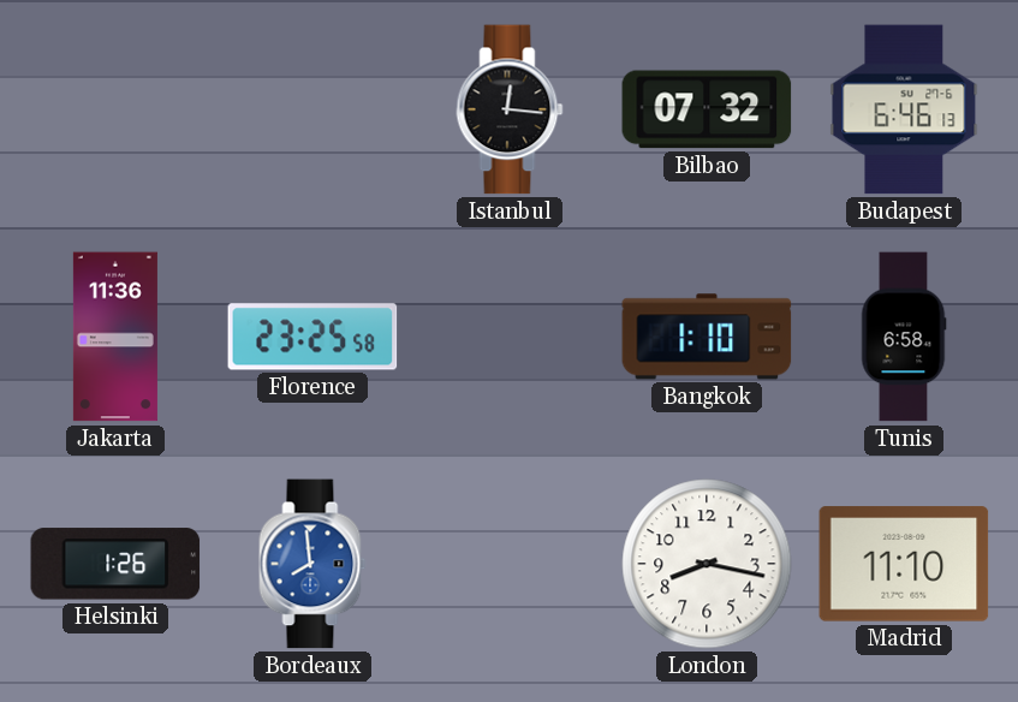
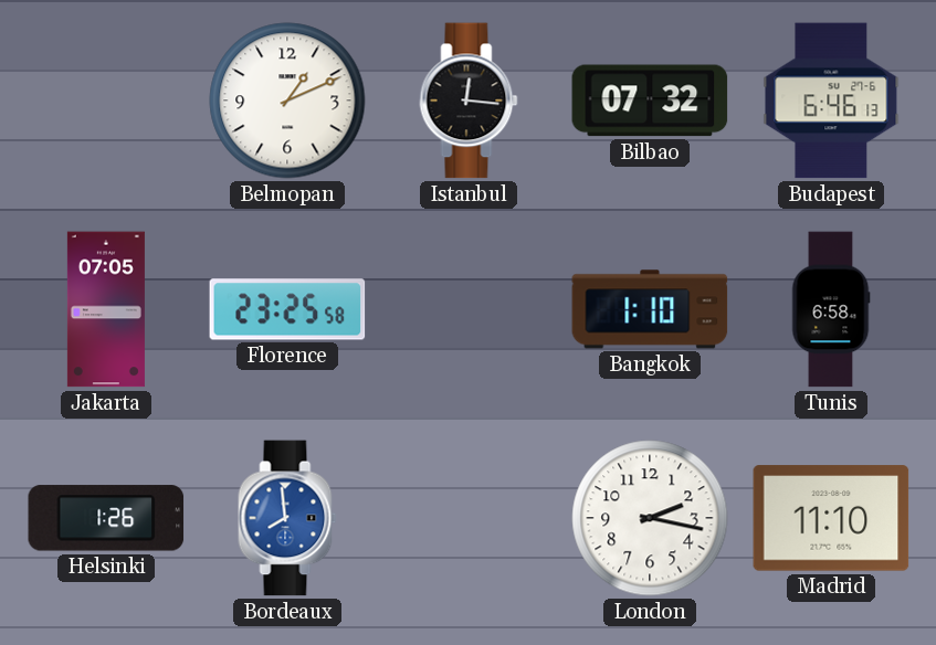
Belmopan: none -> 1:11 (287, 101)
Jakarta: 11:36 -> 07:05 (106, 309)
London: 8:17 -> 2:17 (650, 518)
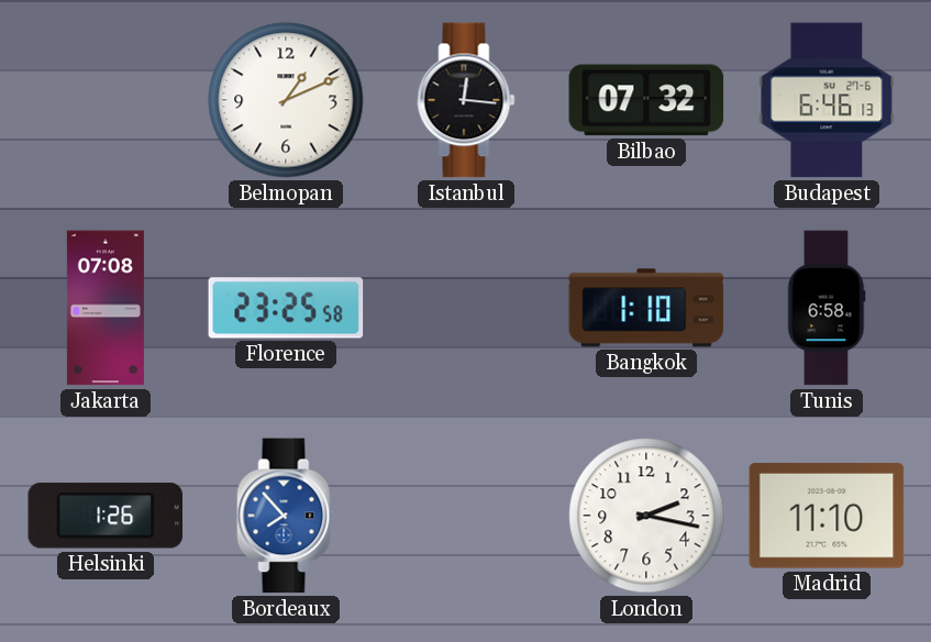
Jakarta: 07:05 -> 07:08 (106, 308)
Bordeaux: 7:59 -> 7:53 (286, 516)
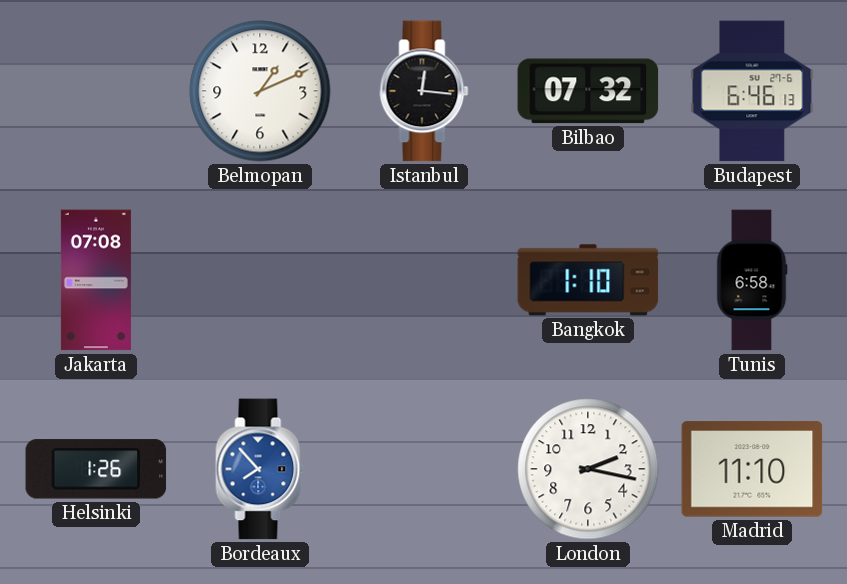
Florence: 23:25 -> none (286, 308)
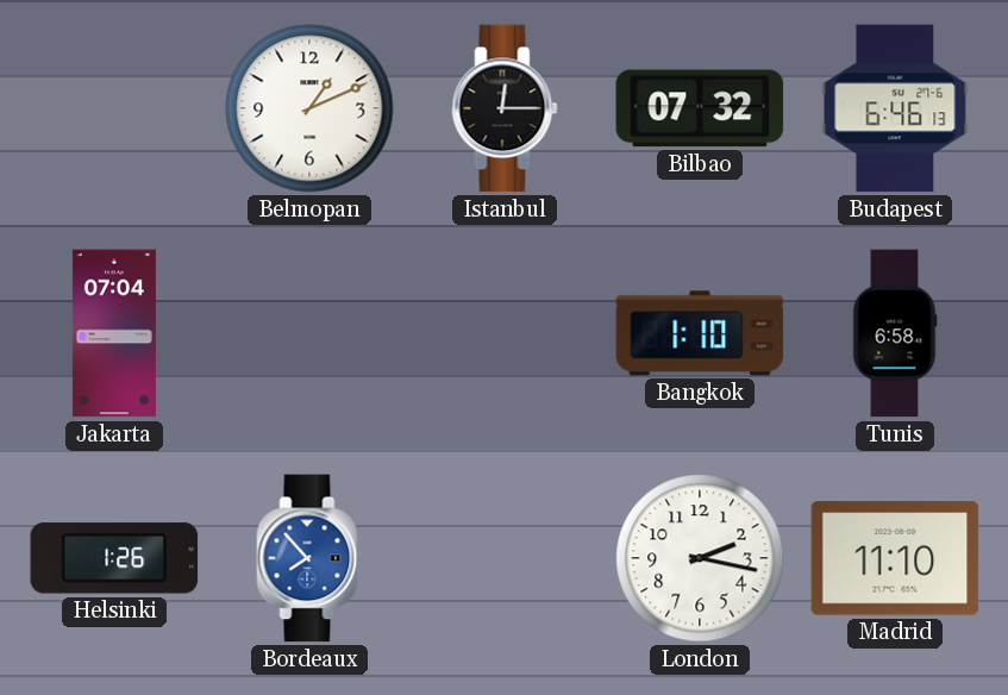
Istanbul: 12:16 -> 12:15 (505, 108)
Jakarta: 07:08 -> 07:04 (114, 333)
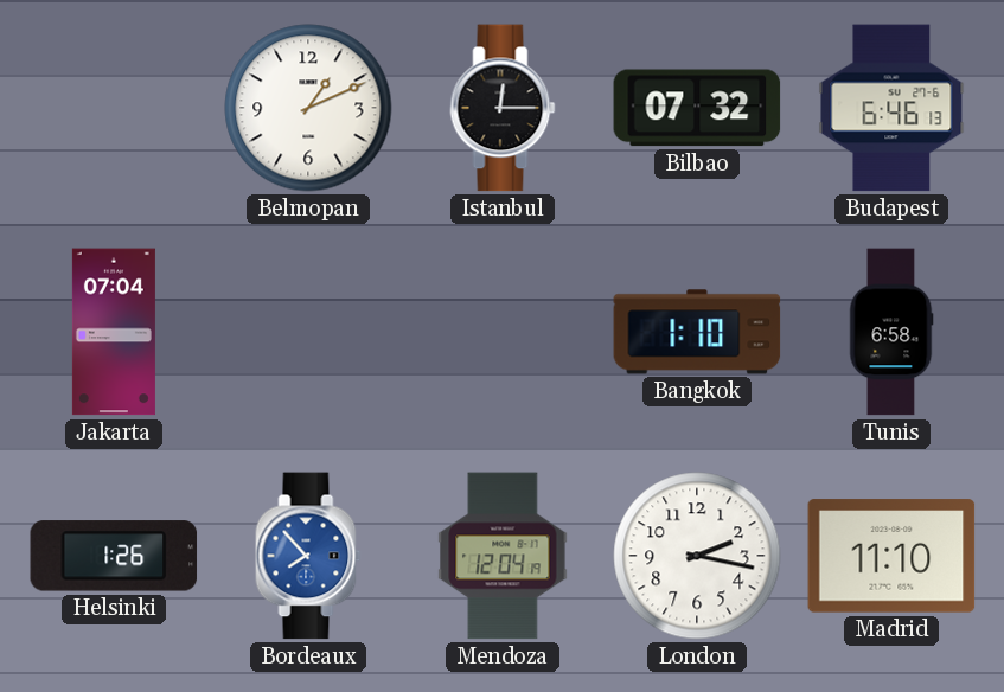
Mendoza: none -> 12:04 (503, 556)
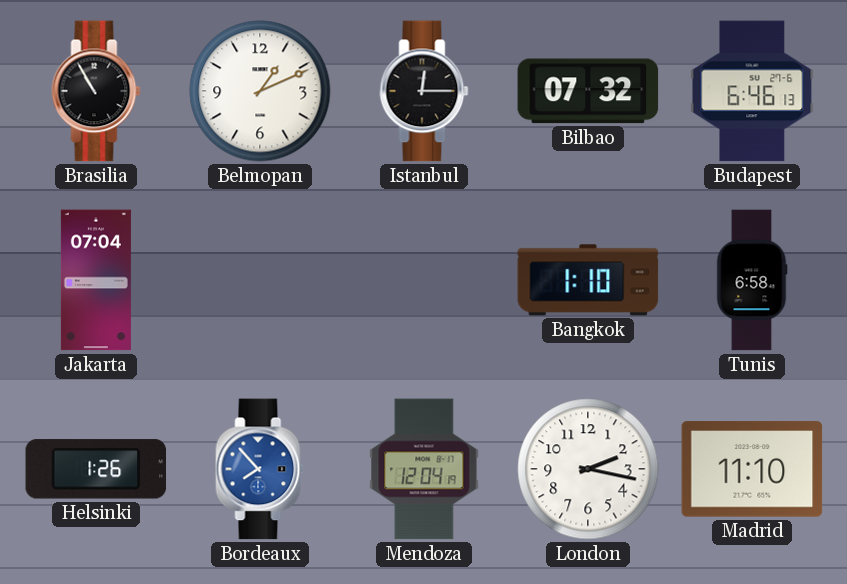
Brasilia: none -> 10:55 (96, 91)
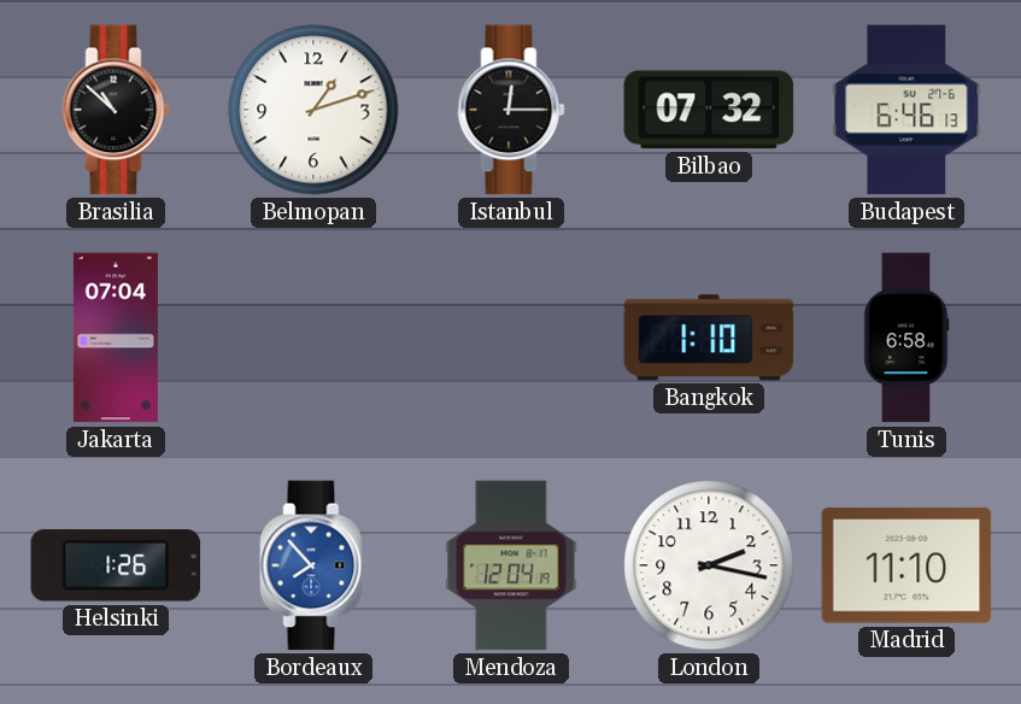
Brasilia: 10:55 -> 10:52 (116, 110)
Belmopan: 1:11 -> 1:12 (313, 110)
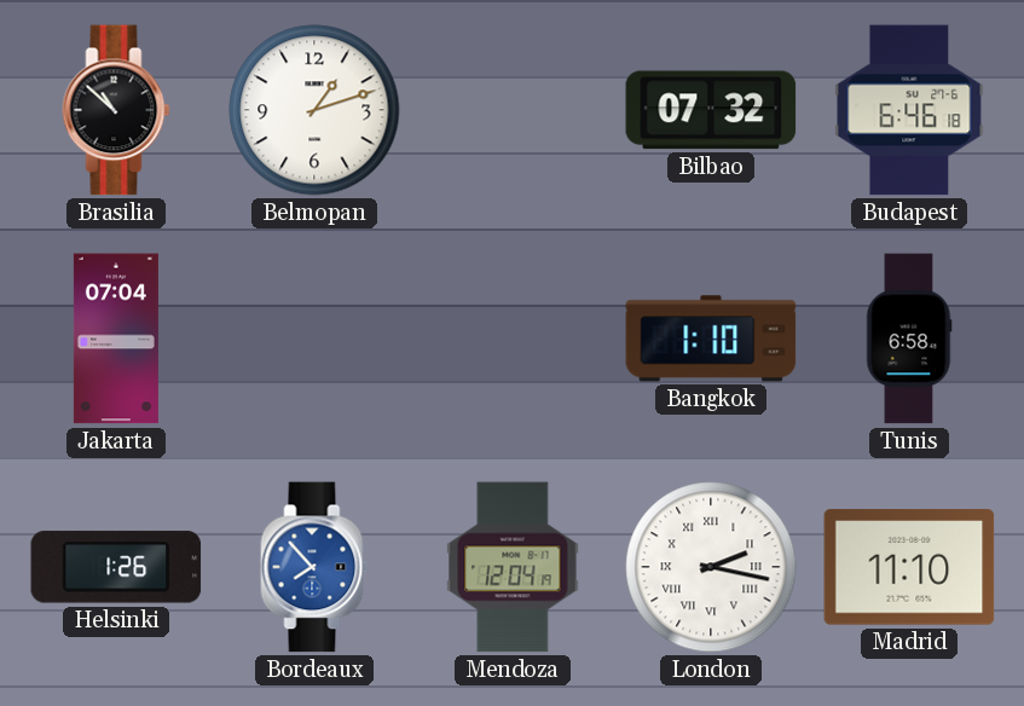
Istanbul: 12:15 -> none (511, 110)
Budapest: 6:46:13 -> 6:46:18 (909, 110)
London numerals: Arabic -> Roman (711, 567)
